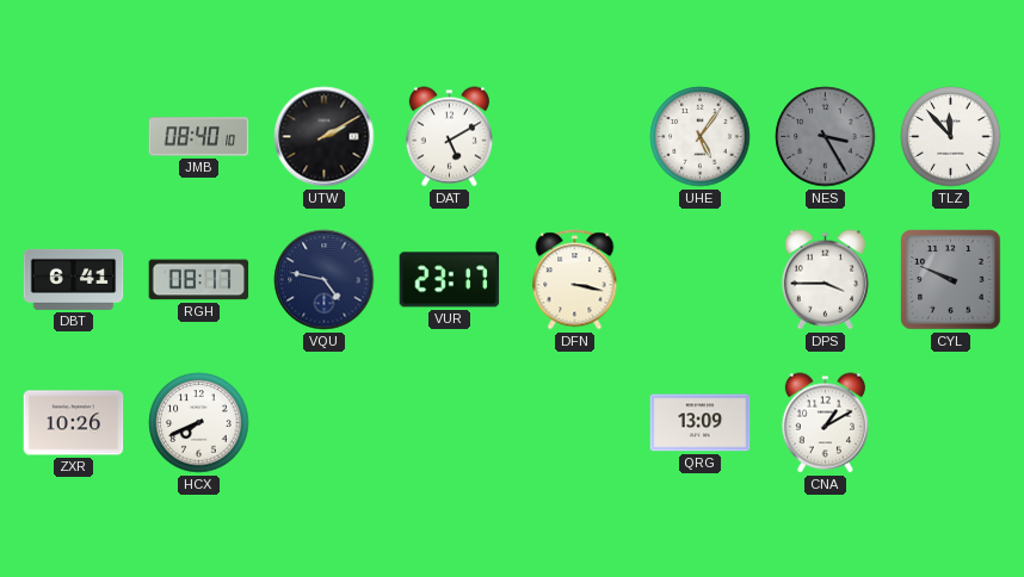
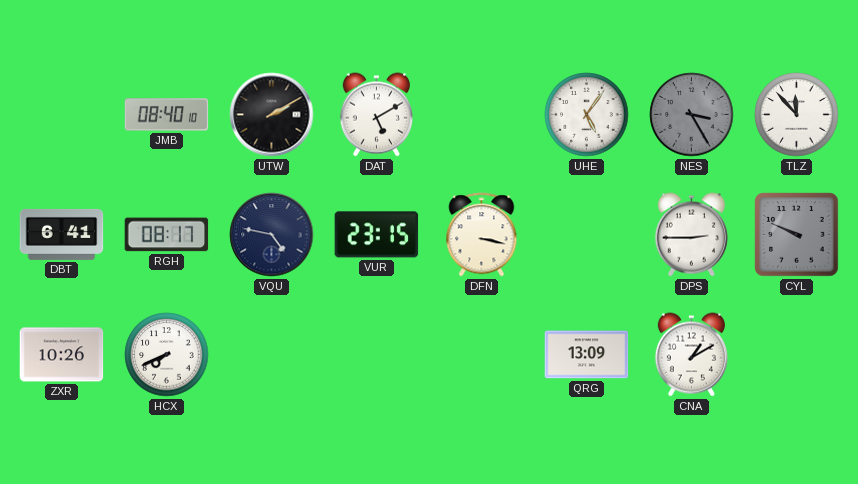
VUR: 23:17 -> 23:15 (377, 235)
DPS: 3:45 -> 2:45 (691, 235)
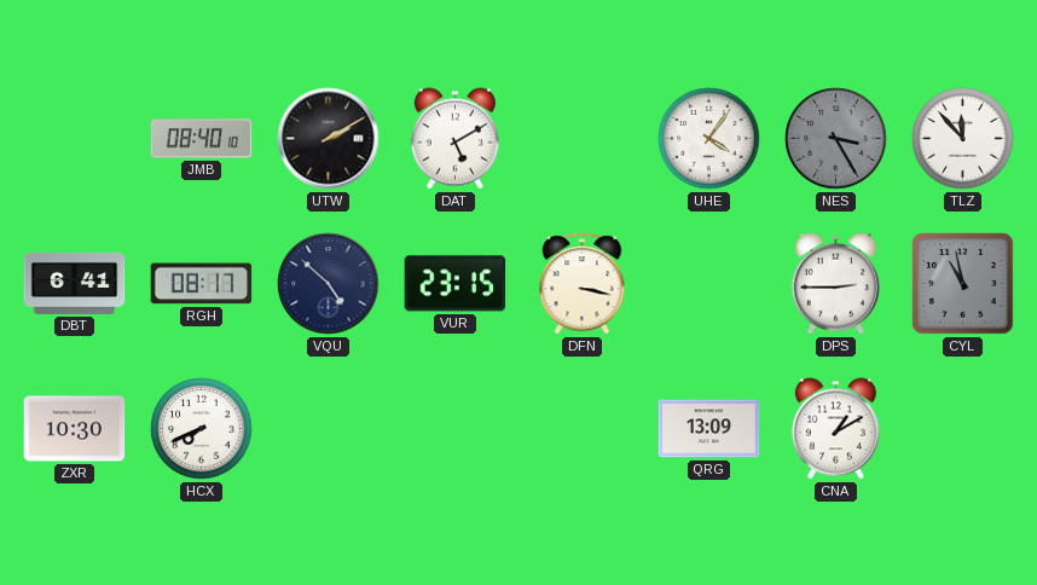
UHE: 5:06 -> 4:06 (709, 139)
VQU: 4:47 -> 4:52 (329, 284)
CYL: 9:49 -> 10:58 (963, 284)
ZXR: 10:26 -> 10:30 (75, 429)
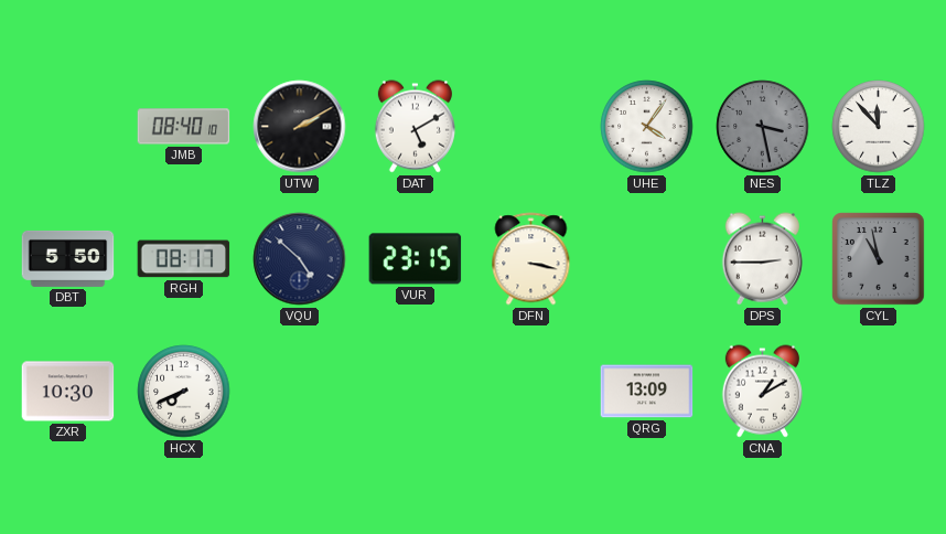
NES: 3:25 -> 3:28 (763, 127)
DBT: 6:41 -> 5:50 (68, 258)
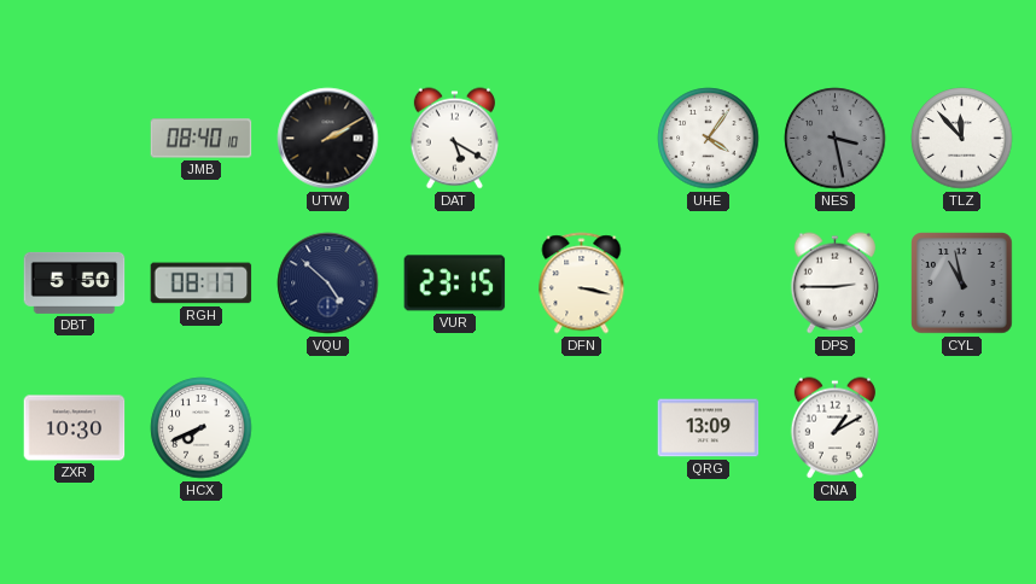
DAT: 5:10 -> 5:20 (454, 139)
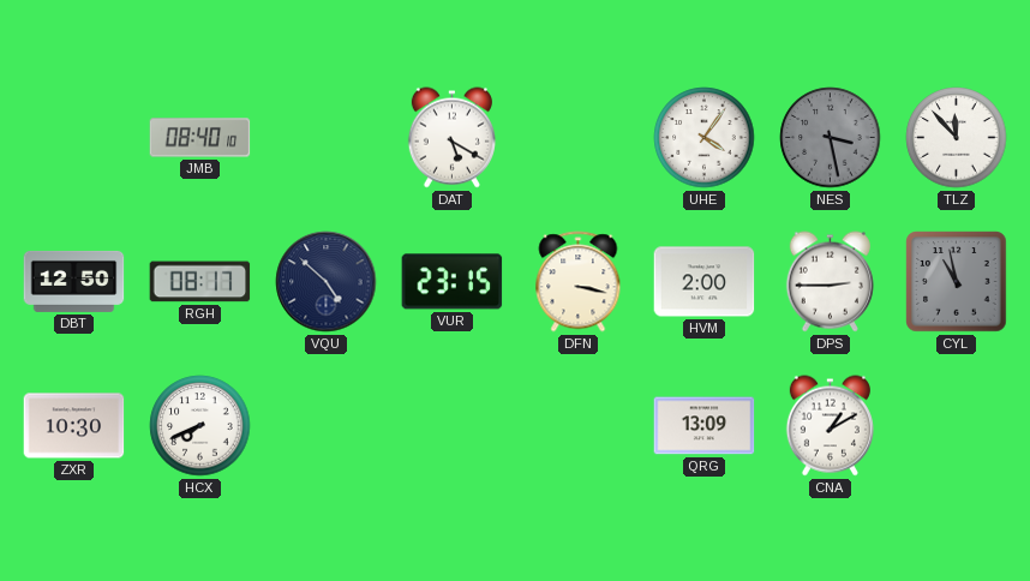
UTW: 2:10 -> none (328, 139)
DBT: 5:50 -> 12:50 (74, 281)
HVM: none -> 2:00 (705, 282)
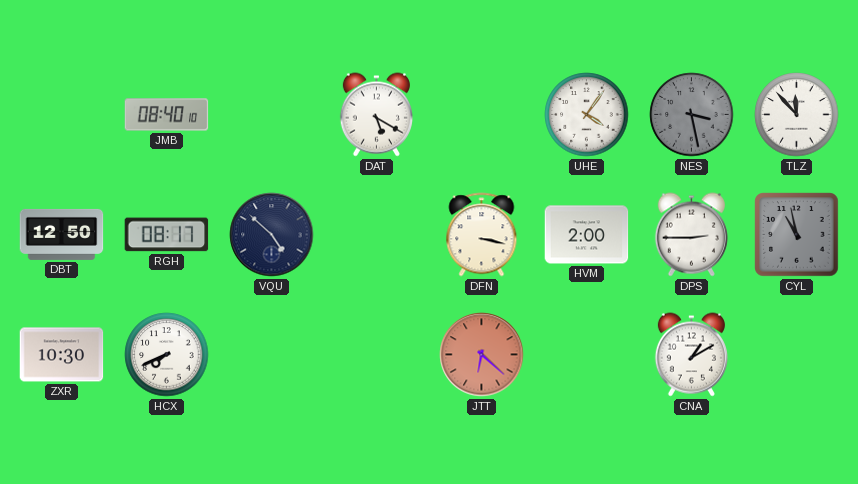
VUR: 23:15 -> none (453, 282)
JTT: none -> 6:22 (482, 355)
QRG: 13:09 -> none (705, 426)
